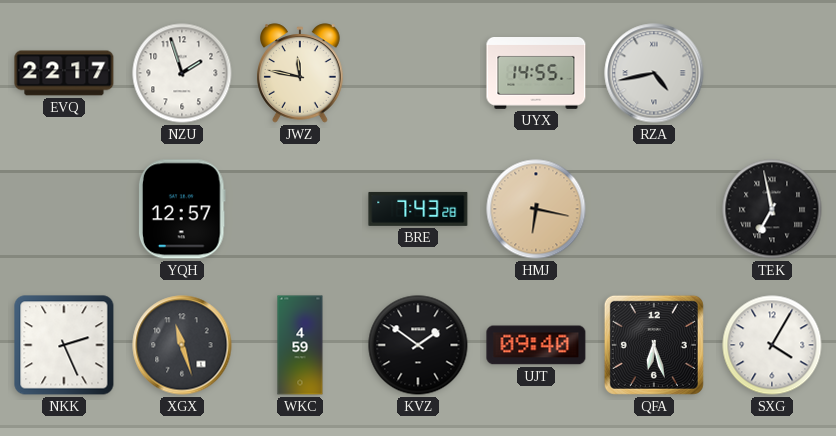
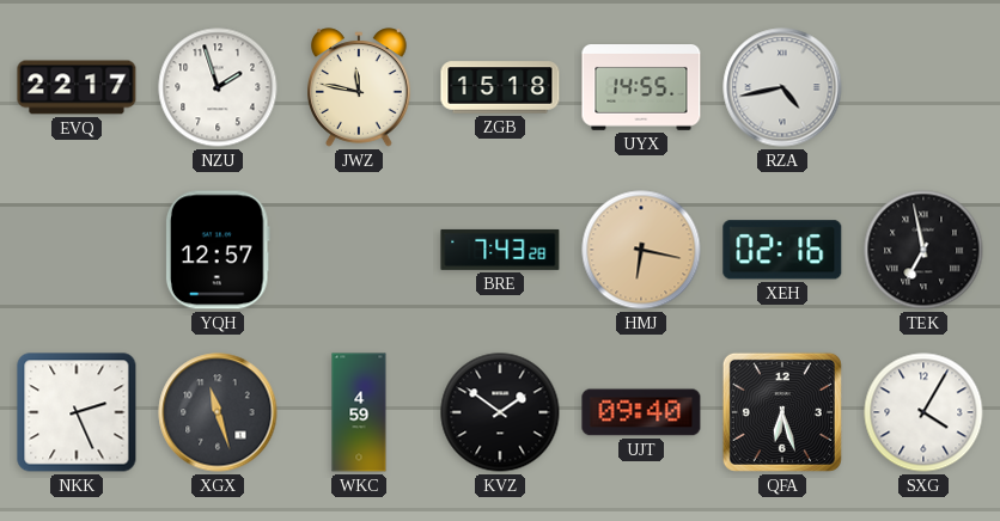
ZGB: none -> 15:18 (500, 87)
XEH: none -> 02:16 (782, 250)
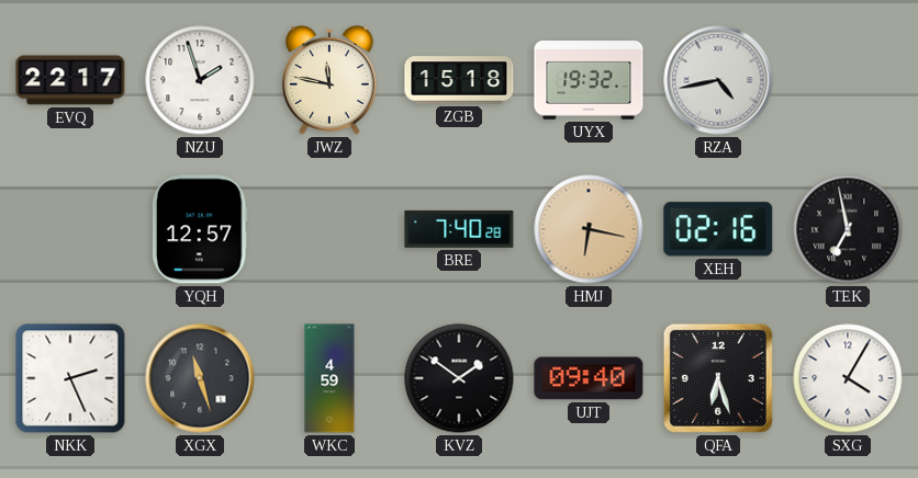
UYX: 14:55 -> 19:32 (589, 81)
BRE: 7:43 -> 7:40 (459, 229)
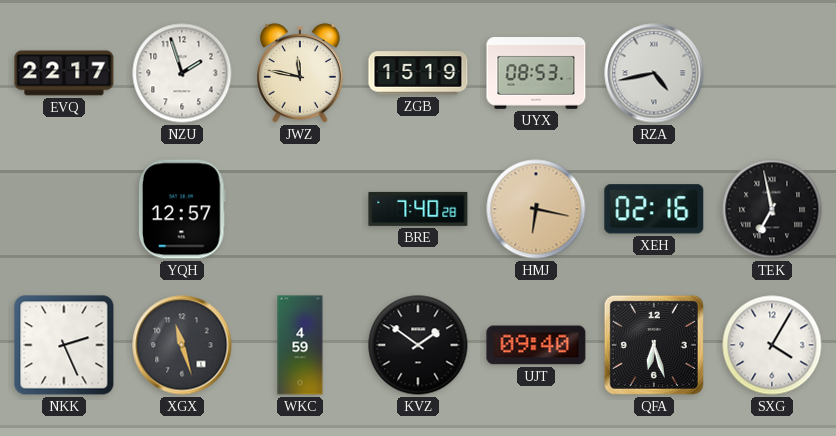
ZGB: 15:18 -> 15:19 (418, 73)
UYX: 19:32 -> 08:53 (536, 74)
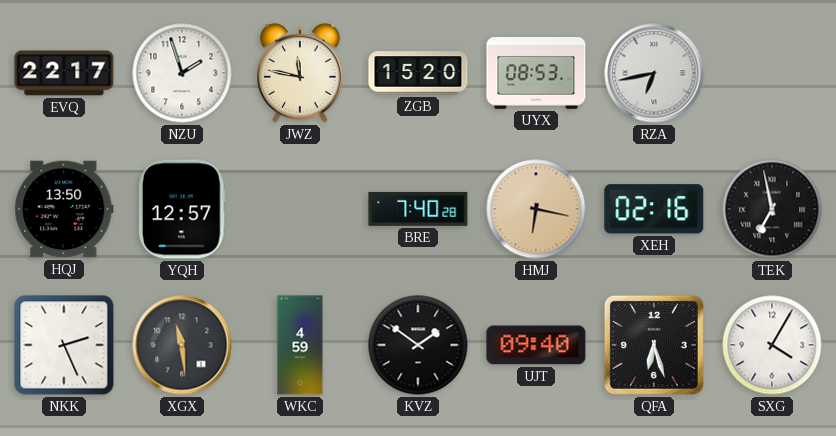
ZGB: 15:19 -> 15:20 (418, 73)
RZA: 4:43 -> 6:43 (654, 73)
HQJ: none -> 13:50 (64, 209)
XGX: 11:27 -> 11:29 (182, 345)
